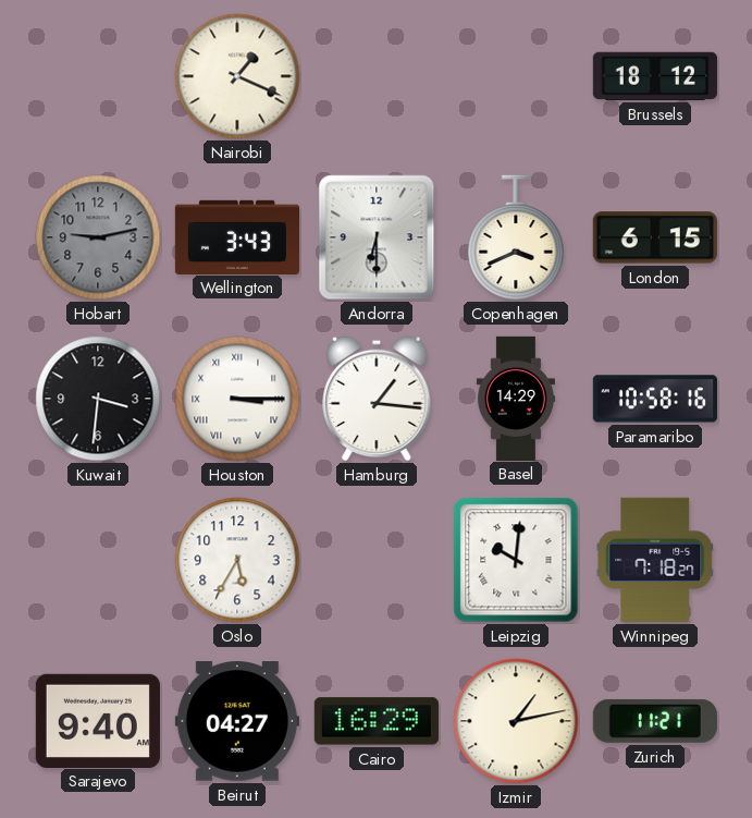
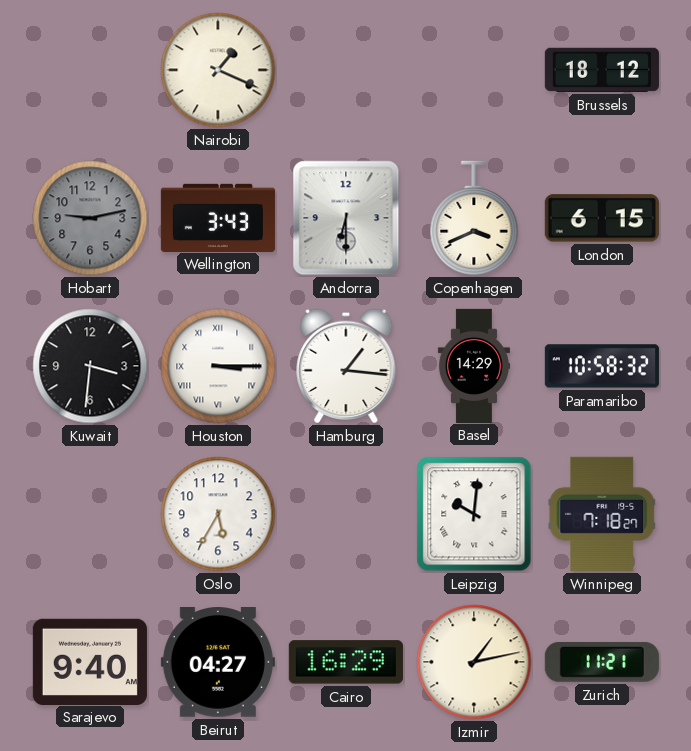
Paramaribo: 10:58:16 -> 10:58:32 (602, 366)
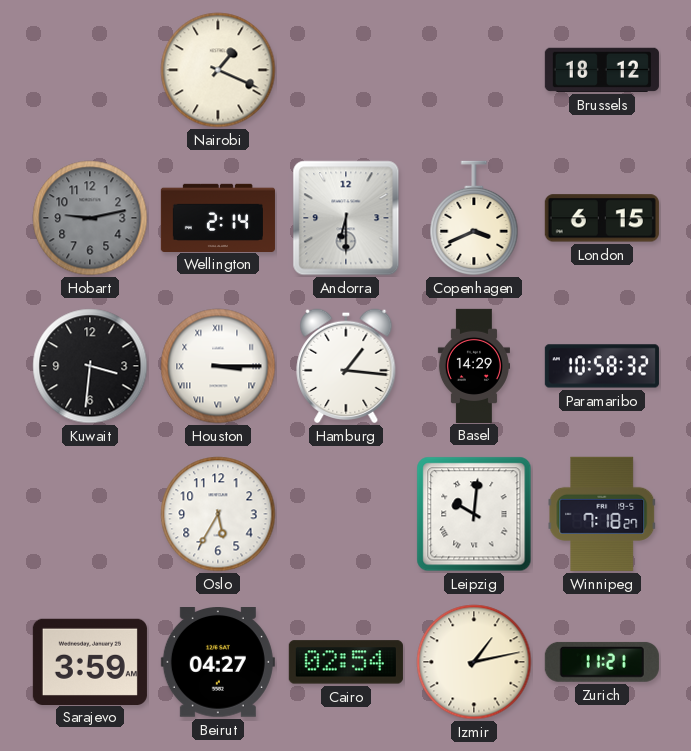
Wellington: 3:43 -> 2:14 (218, 217)
Sarajevo: 9:40 -> 3:59 (90, 661)
Cairo: 16:29 -> 02:54 (346, 662)
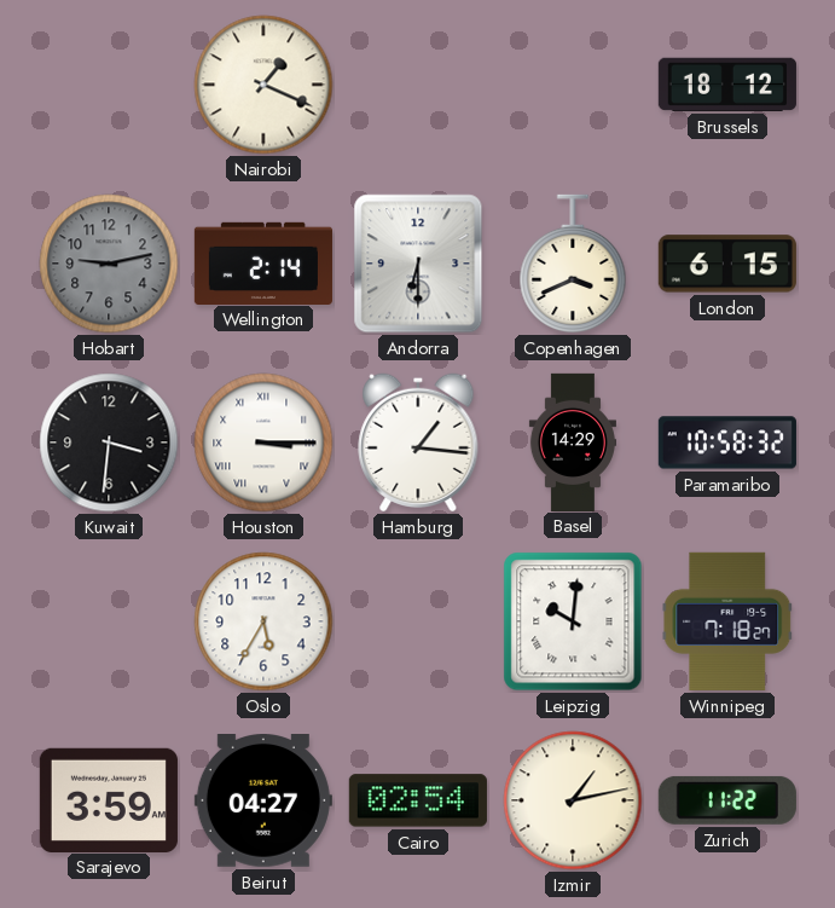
Zurich: 11:21 -> 11:22 (727, 800)
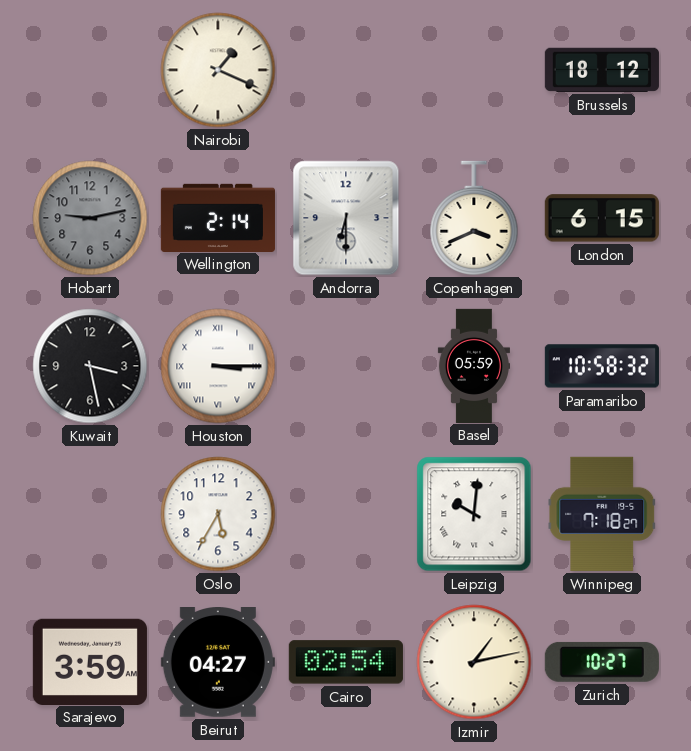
Kuwait: 3:31 -> 3:28 (90, 366)
Hamburg: 1:16 -> none (418, 443)
Basel: 14:29 -> 05:59 (474, 365)
Zurich: 11:22 -> 10:27 (602, 662)
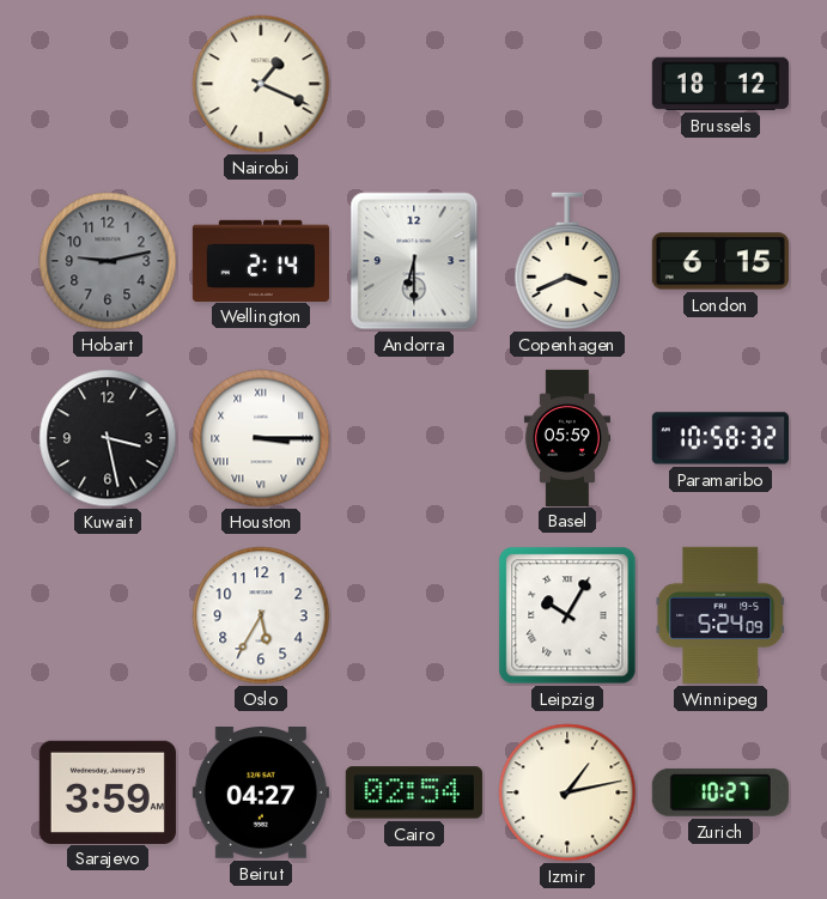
Leipzig: 10:01 -> 10:05 (567, 615)
Winnipeg: 7:18 -> 5:24 (720, 615)
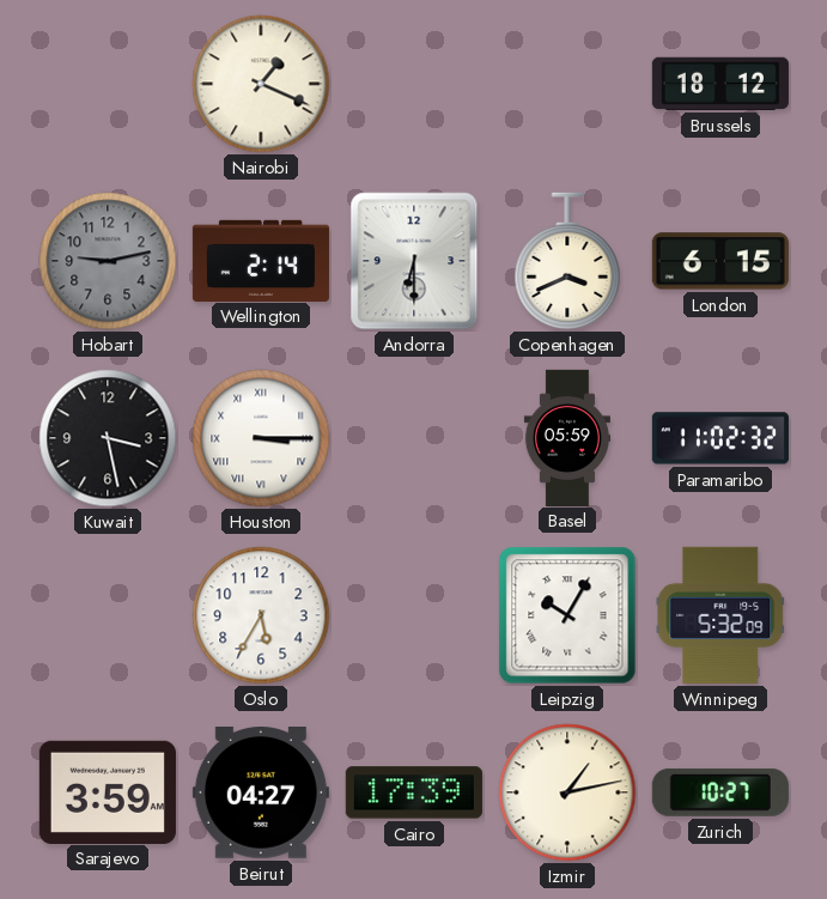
Paramaribo: 10:58 -> 11:02 (720, 438)
Winnipeg: 5:24 -> 5:32 (720, 615)
Cairo: 02:54 -> 17:39 (414, 792)
